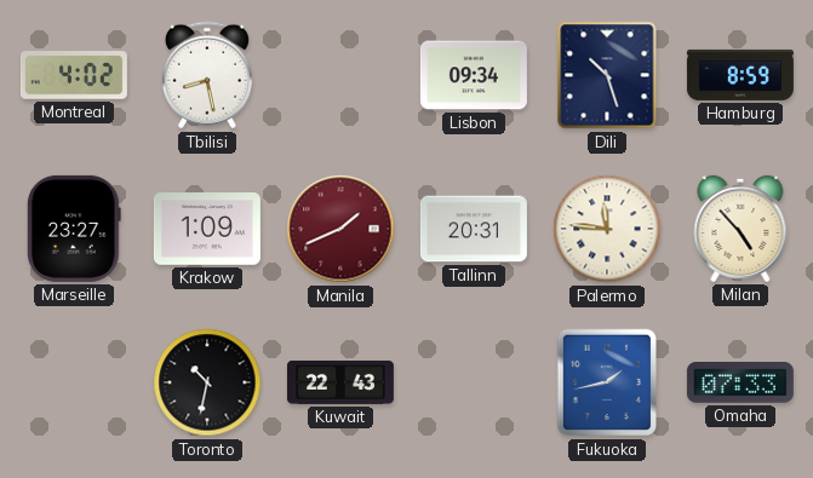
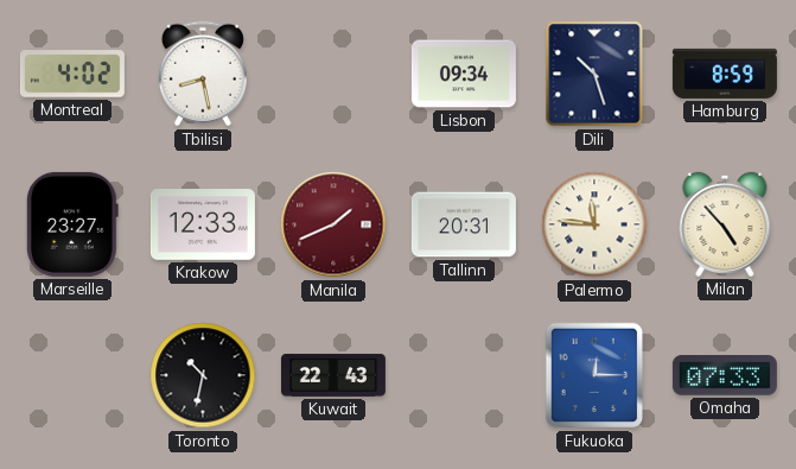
Krakow: 1:09 -> 12:33 (203, 224)
Fukuoka: 1:43 -> 12:15 (594, 375)
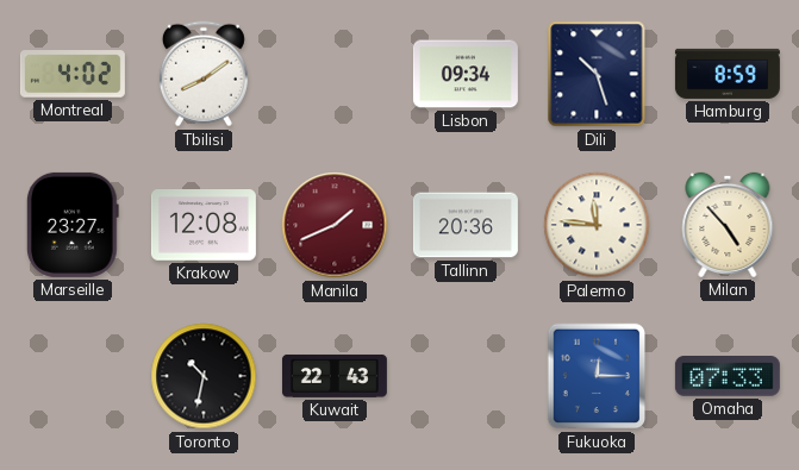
Tbilisi: 8:28 -> 8:09 (204, 74)
Krakow: 12:33 -> 12:08 (204, 225)
Tallinn: 20:31 -> 20:36 (466, 225)
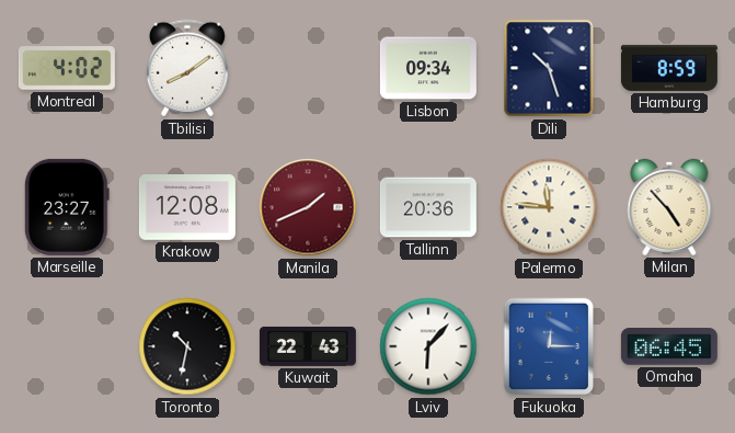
Lviv: none -> 6:07 (428, 346)
Omaha: 07:33 -> 06:45 (669, 347)
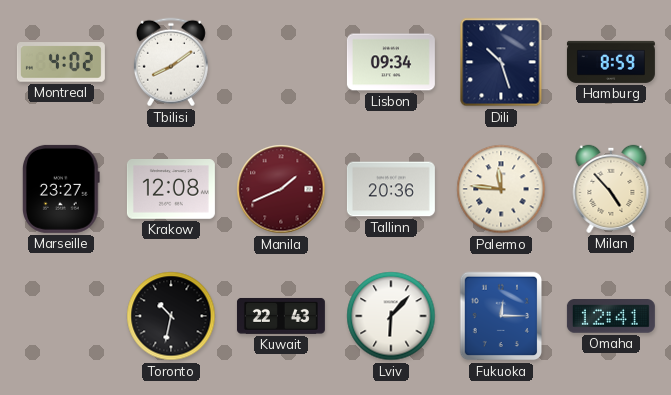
Omaha: 06:45 -> 12:41 (611, 317)
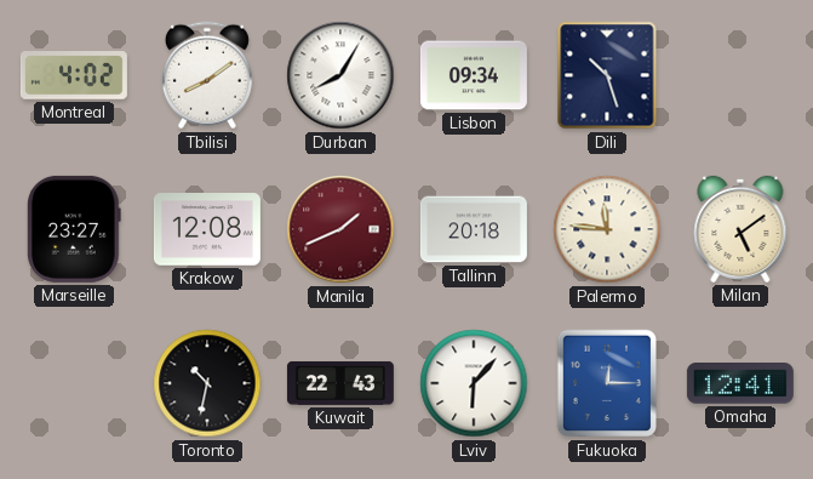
Durban: none -> 8:05 (340, 75)
Hamburg: 8:59 -> none (611, 62)
Tallinn: 20:36 -> 20:18 (474, 229)
Milan: 4:53 -> 5:09 (740, 229)
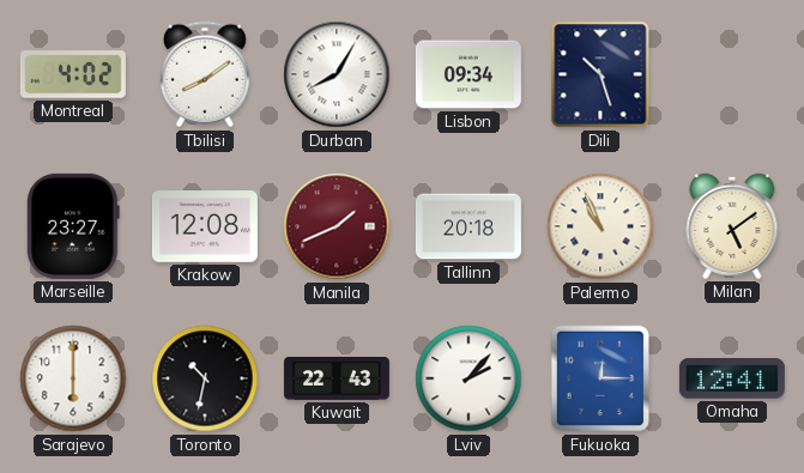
Palermo: 11:46 -> 10:56 (600, 226)
Sarajevo: none -> 6:00 (73, 378)
Lviv: 6:07 -> 2:07 (469, 378)
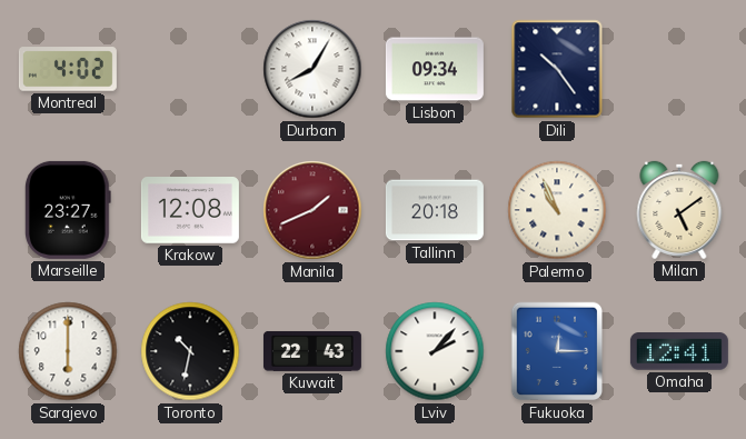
Tbilisi: 8:09 -> none (205, 74)
Dili: 10:27 -> 10:24 (557, 69)
